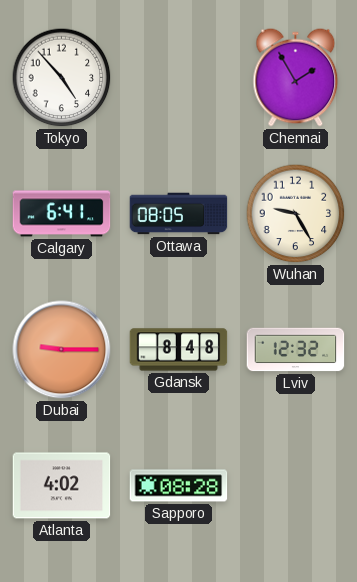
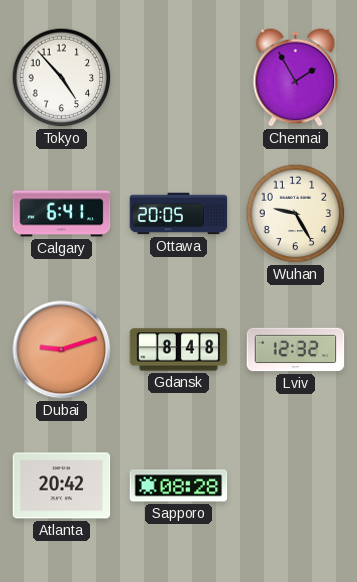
Ottawa: 08:05 -> 20:05 (179, 214)
Dubai: 9:15 -> 9:12 (62, 350)
Atlanta: 4:02 -> 20:42 (62, 486)
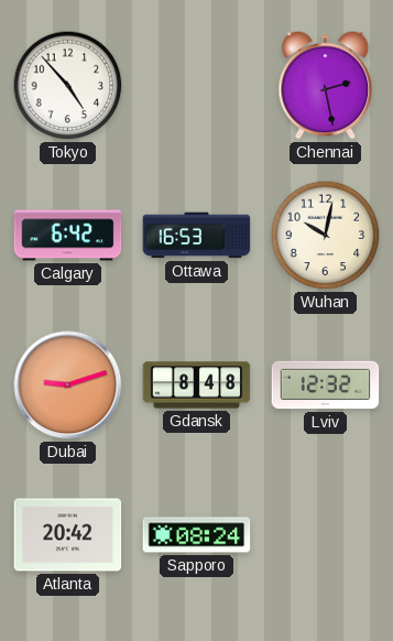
Chennai: 1:55 -> 2:28 (326, 86)
Calgary: 6:41 -> 6:42 (68, 236)
Ottawa: 20:05 -> 16:53 (197, 236)
Wuhan: 9:25 -> 10:02 (326, 236)
Sapporo: 08:28 -> 08:24 (197, 535)
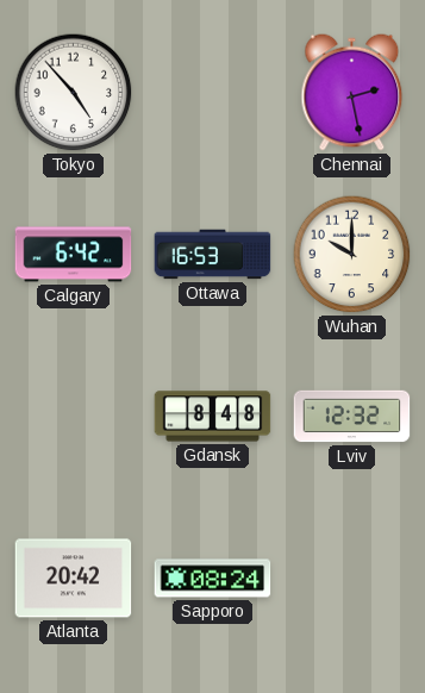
Wuhan: 10:02 -> 10:00 (352, 255)
Dubai: 9:12 -> none (68, 385)
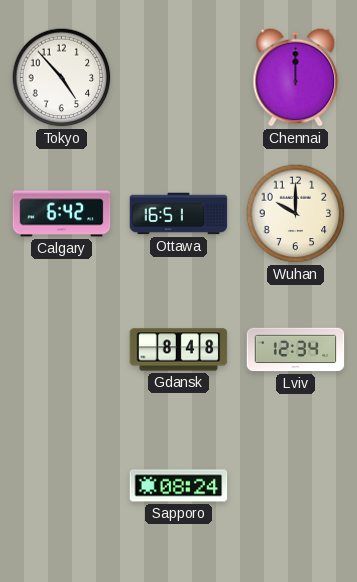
Chennai: 2:28 -> 12:00 (296, 78)
Ottawa: 16:53 -> 16:51 (179, 214)
Lviv: 12:32 -> 12:34 (296, 350)
Atlanta: 20:42 -> none (74, 579)
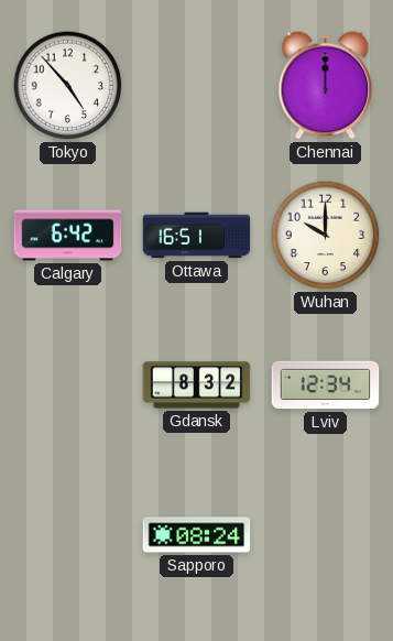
Gdansk: 8:48 -> 8:32 (197, 385)
